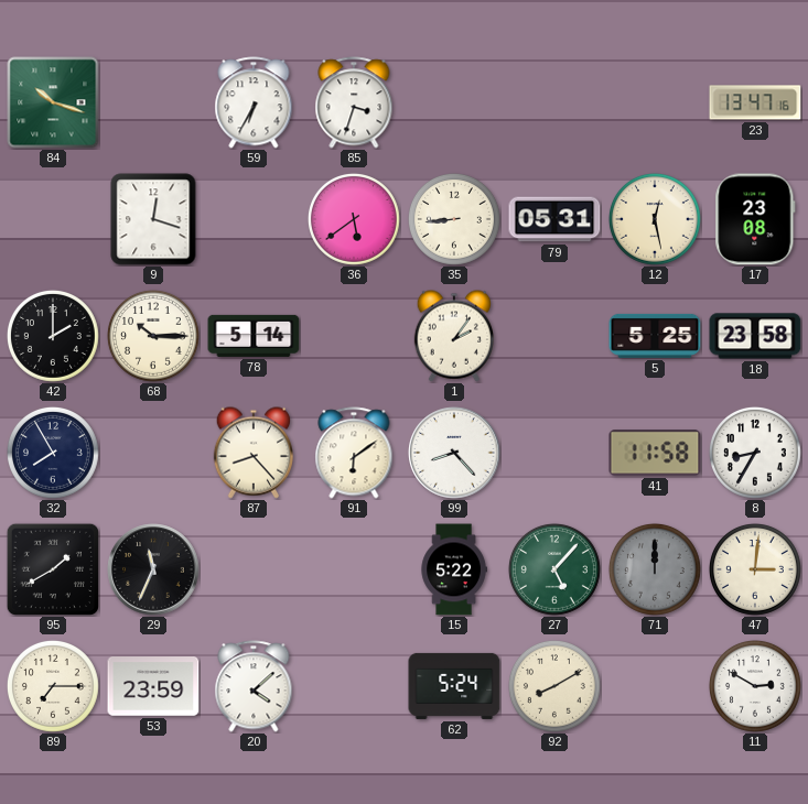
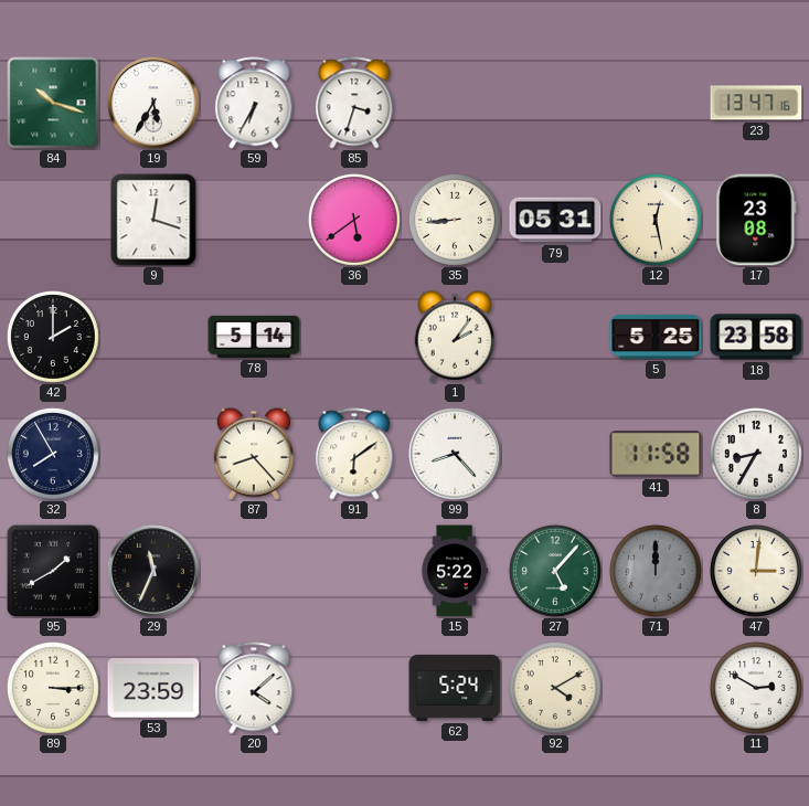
19: none -> 5:35 (153, 103)
68: 10:15 -> none (153, 336)
89: 7:15 -> 3:15 (53, 688)
92: 8:10 -> 4:10 (555, 688)
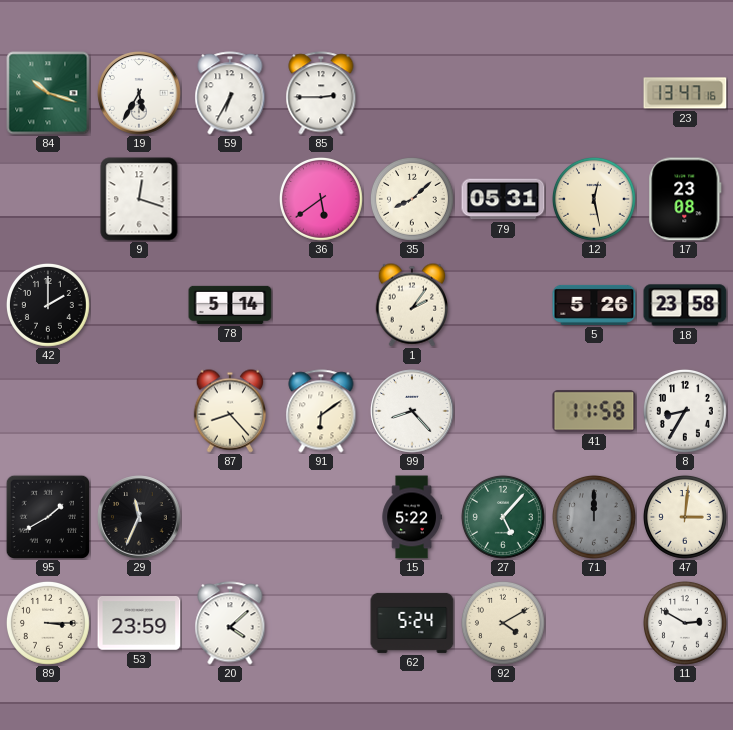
85: 3:33 -> 2:45 (321, 93)
35: 8:44 -> 8:08 (412, 199)
5: 5:25 -> 5:26 (594, 305)
32: 7:55 -> none (53, 454)
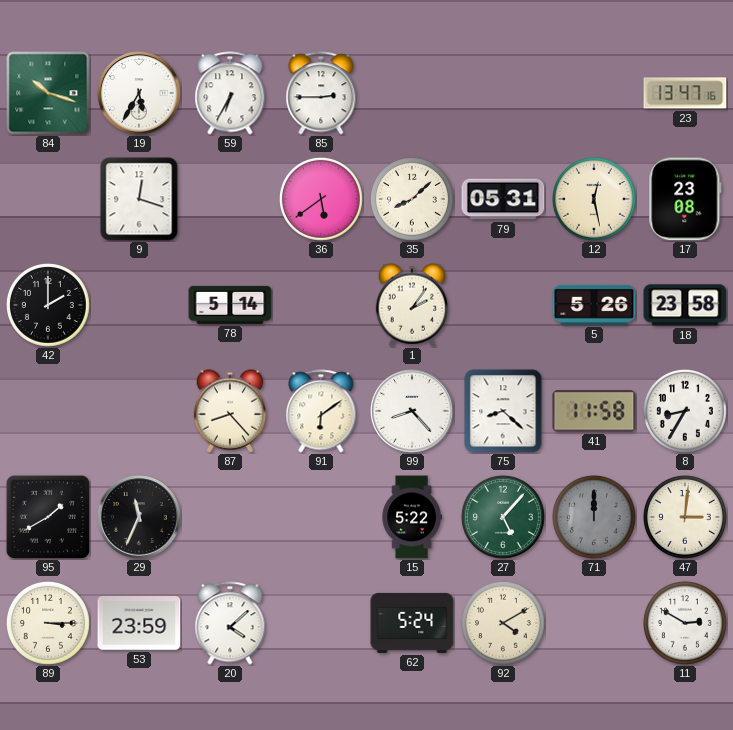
75: none -> 8:22 (503, 411)
